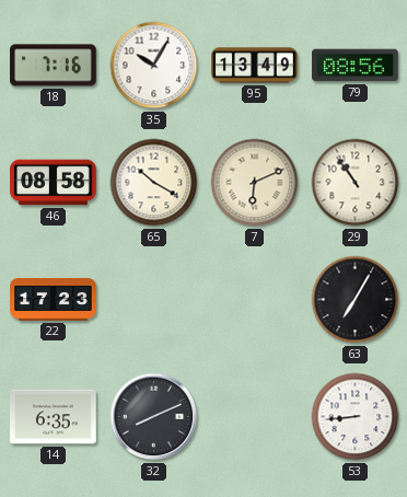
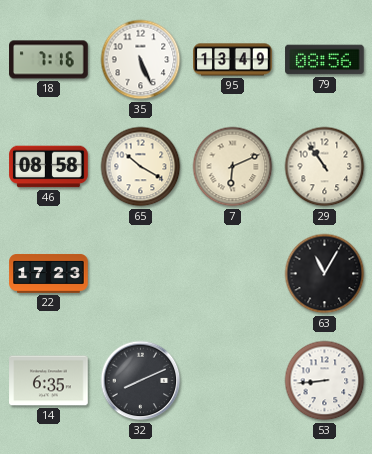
35: 10:05 -> 5:26 (141, 60)
63: 7:05 -> 11:05 (325, 274)
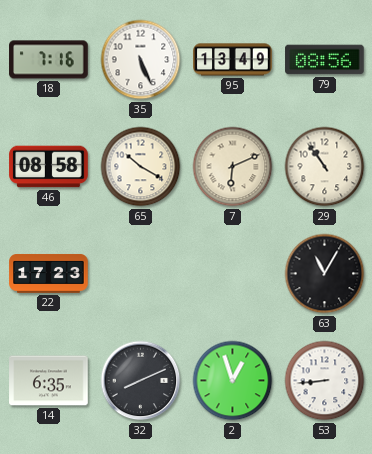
2: none -> 12:57 (233, 381)
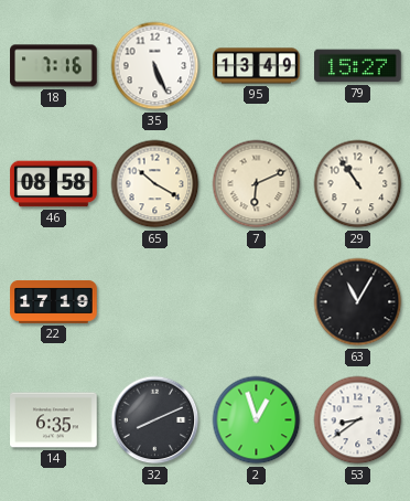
79: 08:56 -> 15:27 (358, 66)
22: 17:23 -> 17:19 (54, 301)
53: 8:44 -> 8:39 (358, 420)
